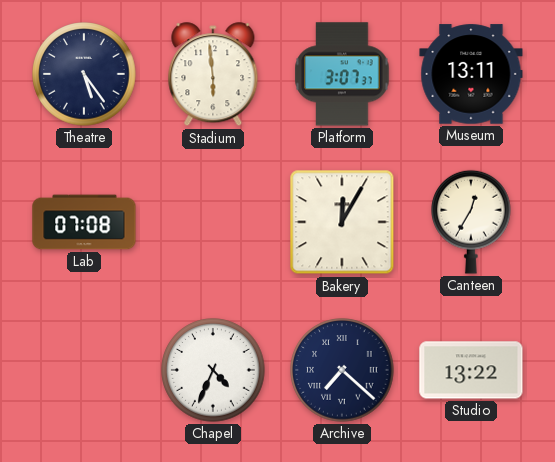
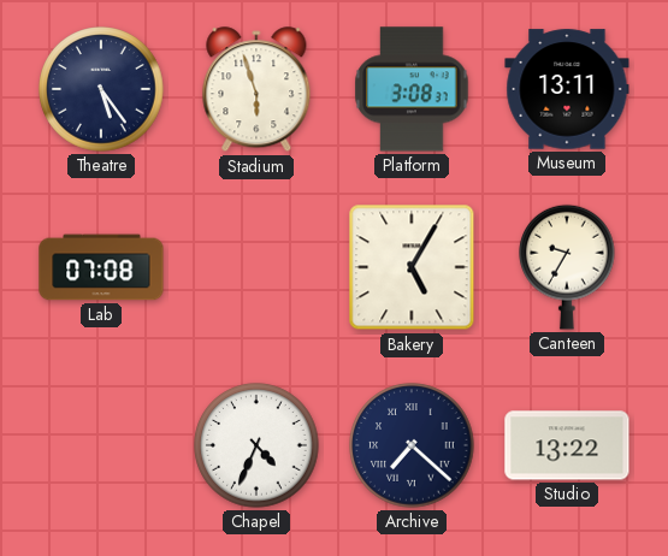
Stadium: 5:59 -> 5:57 (256, 90)
Platform: 3:07 -> 3:08 (412, 89)
Bakery: 12:05 -> 5:05 (412, 267)
Canteen: 12:35 -> 9:35 (567, 267)
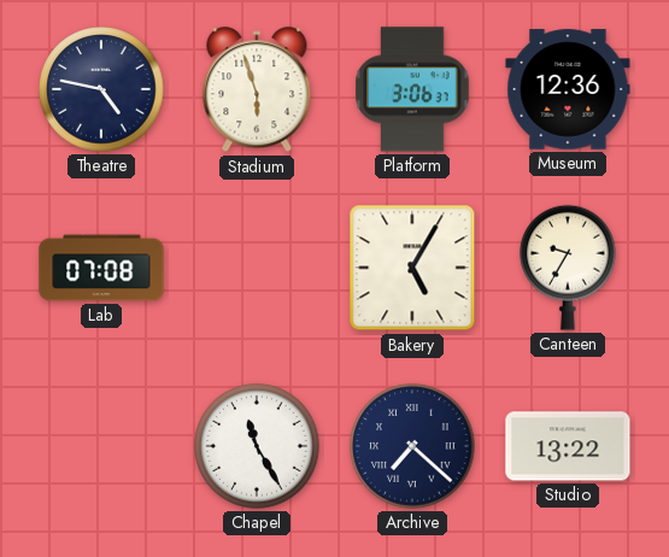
Theatre: 5:24 -> 4:47 (101, 89)
Platform: 3:08 -> 3:06 (412, 89)
Museum: 13:11 -> 12:36 (568, 89)
Chapel: 4:34 -> 11:25 (257, 446)
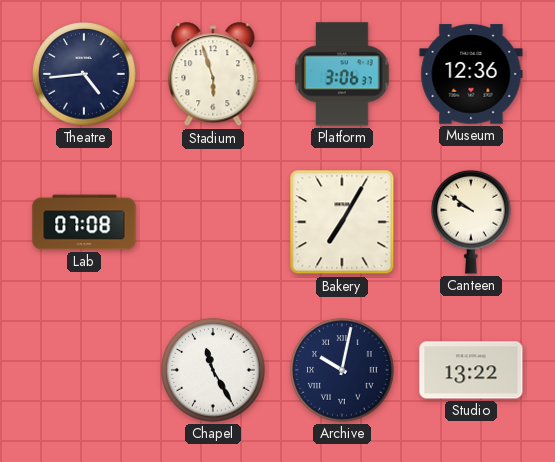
Theatre: 4:47 -> 4:44 (84, 74)
Bakery: 5:05 -> 7:05 (342, 222)
Canteen: 9:35 -> 9:51 (471, 222)
Archive: 7:22 -> 10:02 (342, 370)
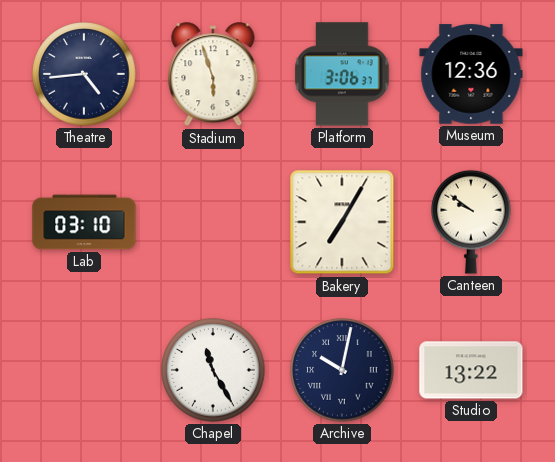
Lab: 07:08 -> 03:10 (84, 222)
